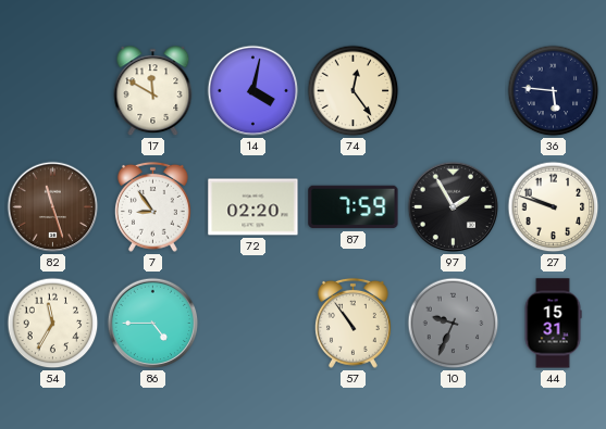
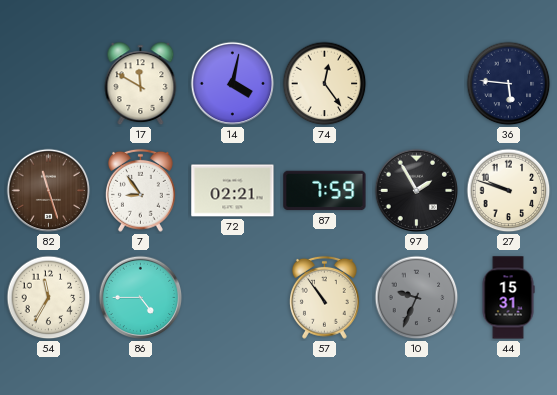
72: 02:20 -> 02:21 (233, 191)
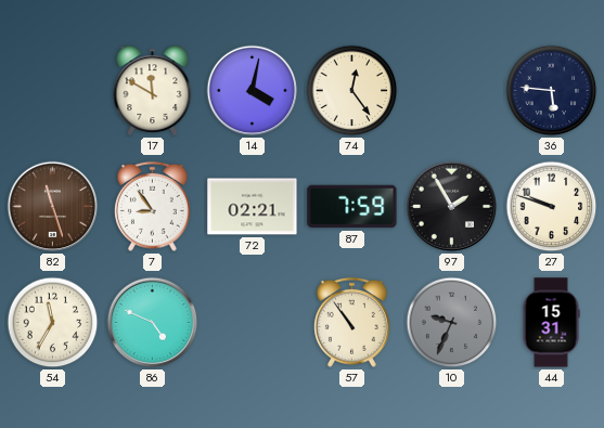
86: 4:45 -> 4:49 (153, 323)
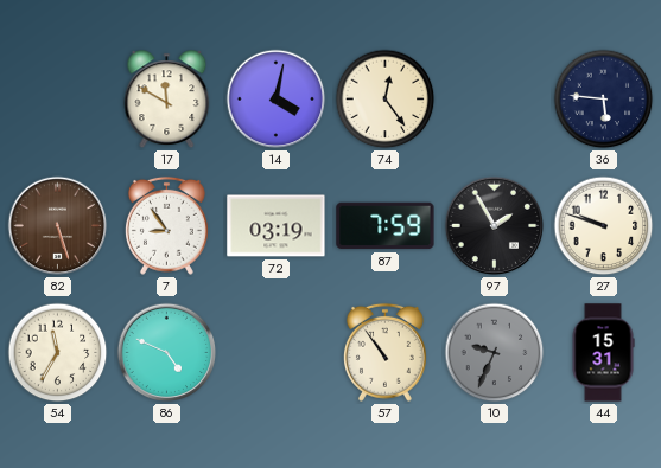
82: 11:27 -> 5:27 (58, 226)
72: 02:21 -> 03:19 (277, 226)
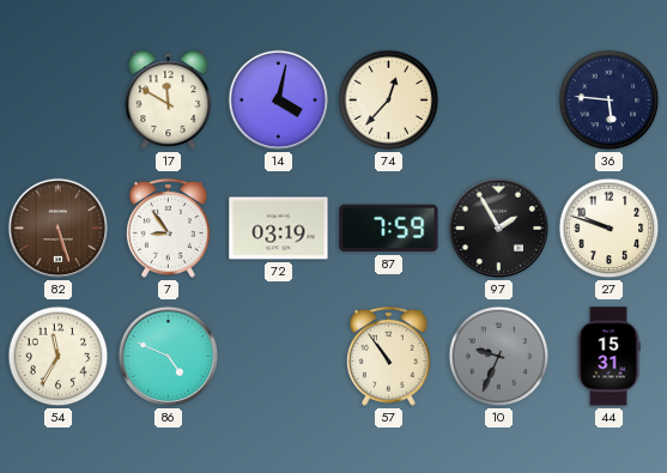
74: 12:24 -> 12:37 (389, 101)
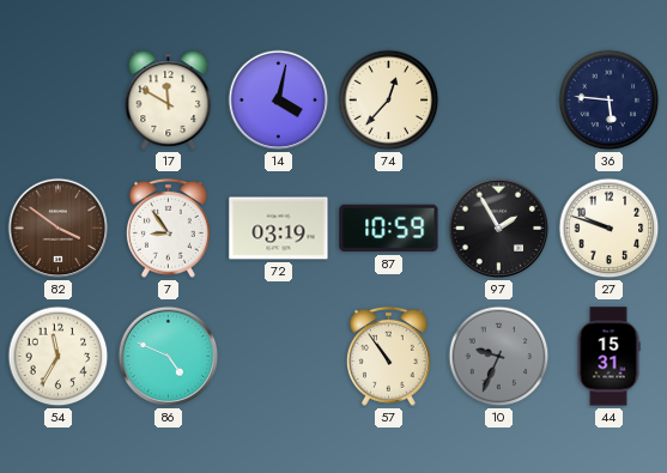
82: 5:27 -> 3:51 (59, 229)
87: 7:59 -> 10:59 (389, 229)
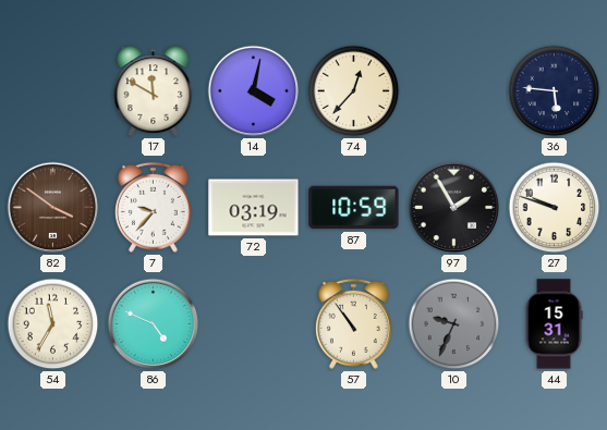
7: 8:54 -> 9:37 (153, 207)
